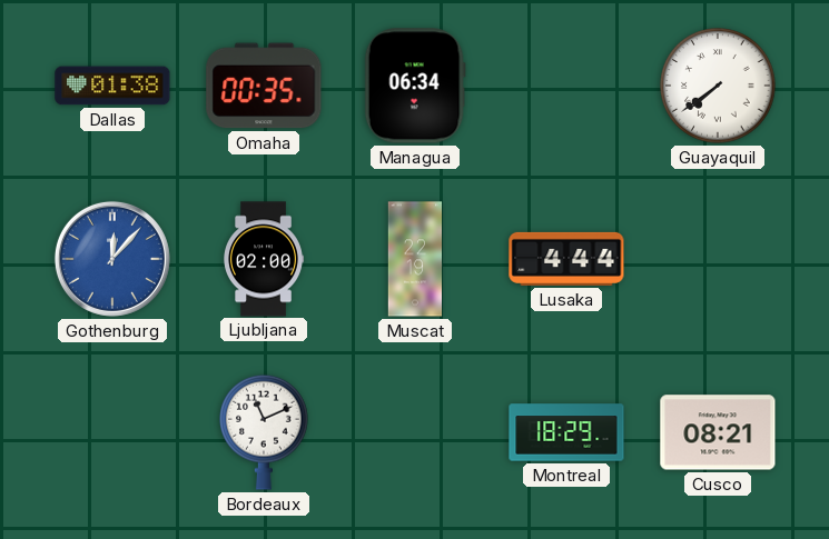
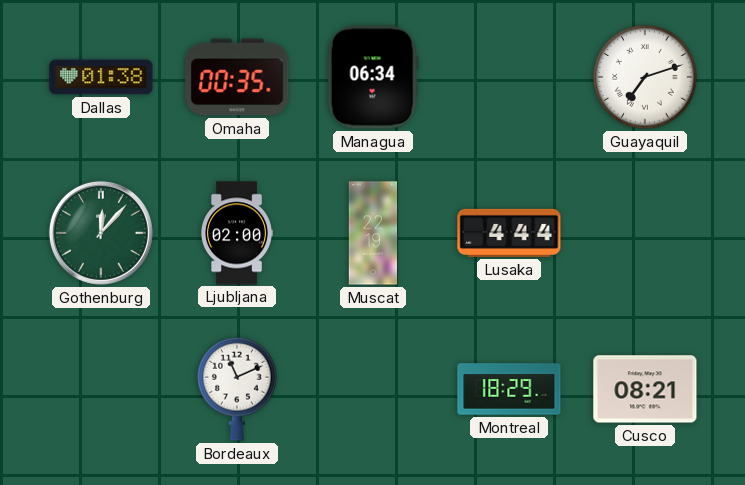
Guayaquil: 7:39 -> 7:12 (645, 77)
Gothenburg dial: blue -> green (101, 233)
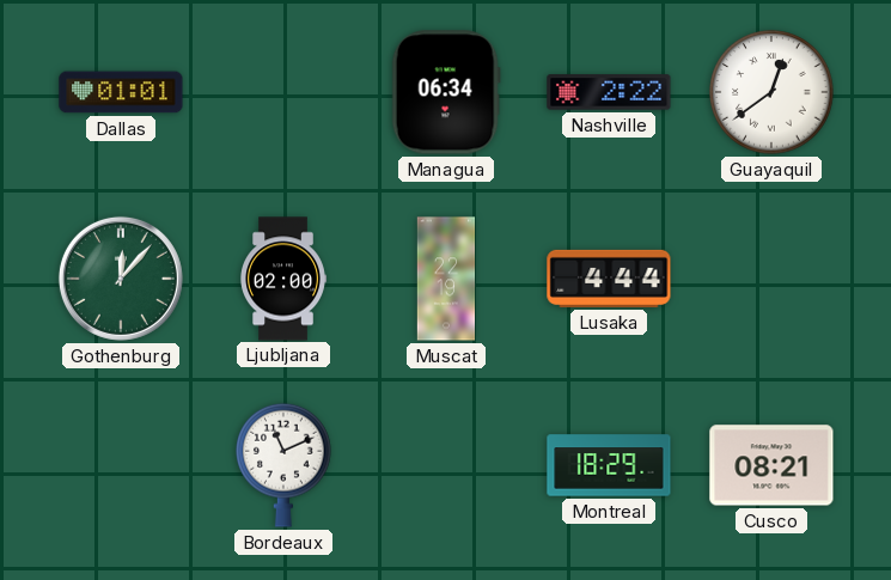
Dallas: 01:38 -> 01:01 (121, 92)
Omaha: 00:35 -> none (237, 77)
Nashville: none -> 2:22 (609, 92)
Guayaquil: 7:12 -> 12:39 (771, 92)
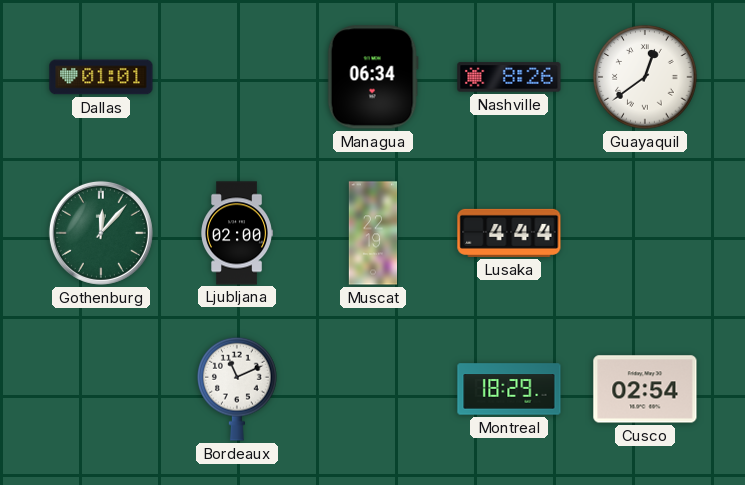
Nashville: 2:22 -> 8:26 (509, 77)
Cusco: 08:21 -> 02:54 (645, 389)
